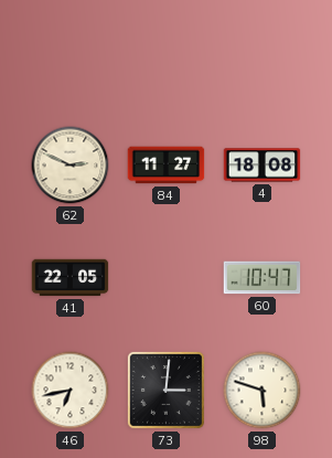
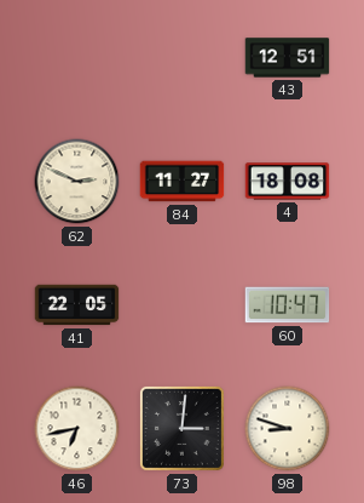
43: none -> 12:51 (288, 58)
98: 5:48 -> 8:48 (288, 429)
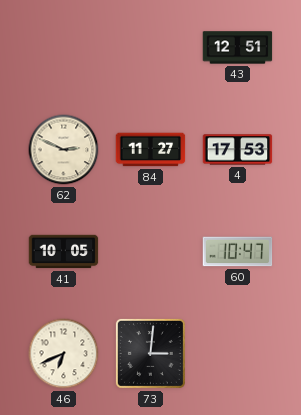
4: 18:08 -> 17:53 (238, 150)
41: 22:05 -> 10:05 (64, 252)
46: 6:43 -> 6:41 (64, 354)
98: 8:48 -> none (288, 429)
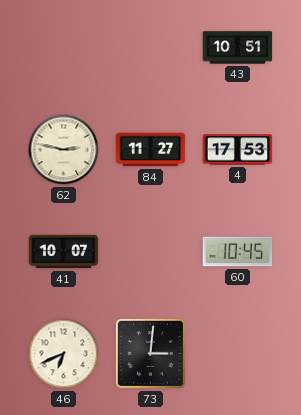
43: 12:51 -> 10:51 (238, 48)
62: 2:49 -> 2:47 (64, 150)
41: 10:05 -> 10:07 (64, 252)
60: 10:47 -> 10:45 (238, 252)
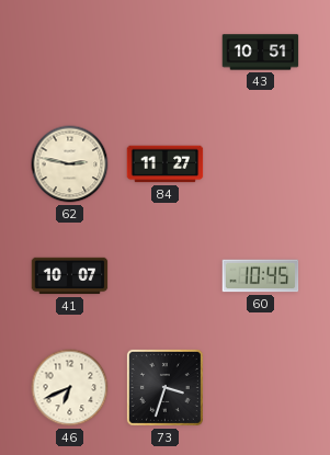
4: 17:53 -> none (238, 150)
73: 3:01 -> 3:33 (164, 387)
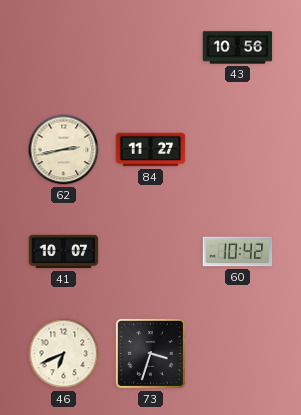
43: 10:51 -> 10:56 (238, 48)
62: 2:47 -> 2:43 (64, 150)
60: 10:45 -> 10:42 (238, 252)
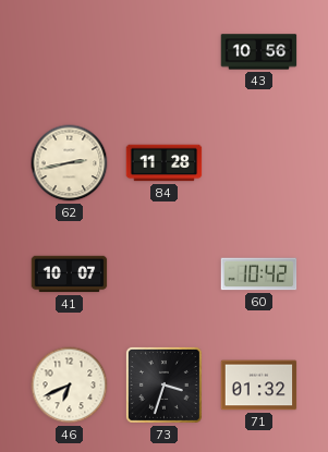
84: 11:27 -> 11:28 (165, 163)
71: none -> 01:32 (259, 386)
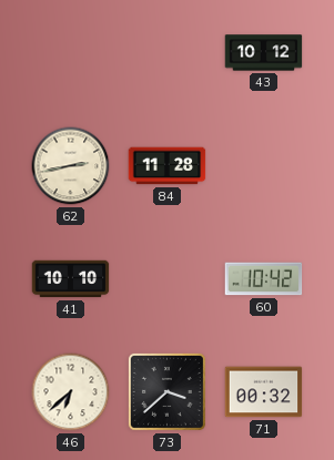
43: 10:56 -> 10:12 (264, 53)
41: 10:07 -> 10:10 (71, 279)
46: 6:41 -> 6:38 (71, 392)
73: 3:33 -> 3:38 (166, 391)
71: 01:32 -> 00:32 (264, 392)
